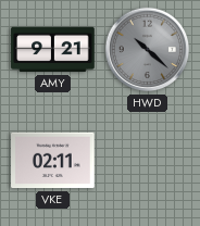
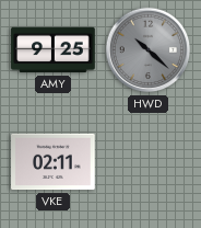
AMY: 9:21 -> 9:25 (54, 50)
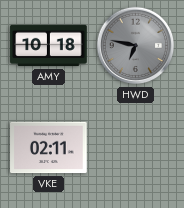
AMY: 9:25 -> 10:18 (49, 46)
HWD: 10:22 -> 6:47 (136, 46)
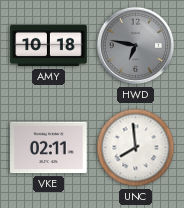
UNC: none -> 7:59 (136, 148)
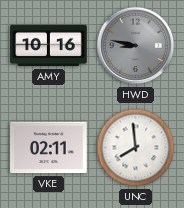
AMY: 10:18 -> 10:16 (49, 46)
HWD: 6:47 -> 8:47 (136, 46)
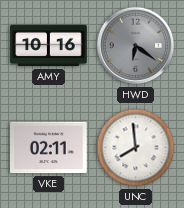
HWD: 8:47 -> 6:21 (136, 46)
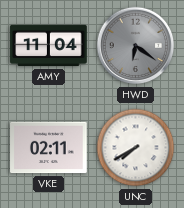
AMY: 10:16 -> 11:04 (49, 46)
UNC: 7:59 -> 7:40 (136, 148)
